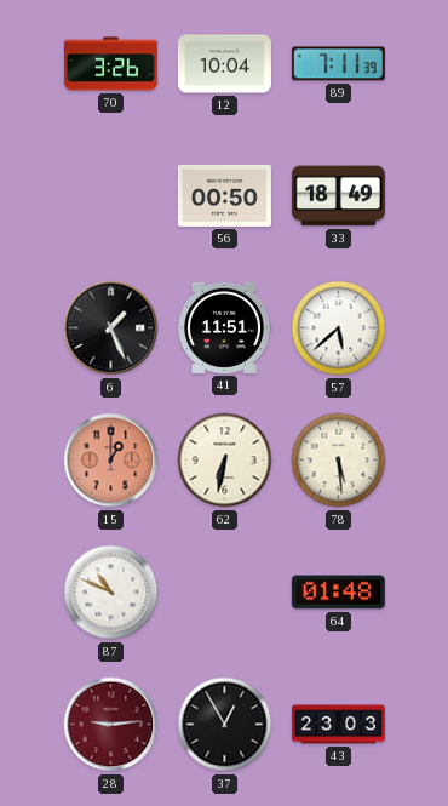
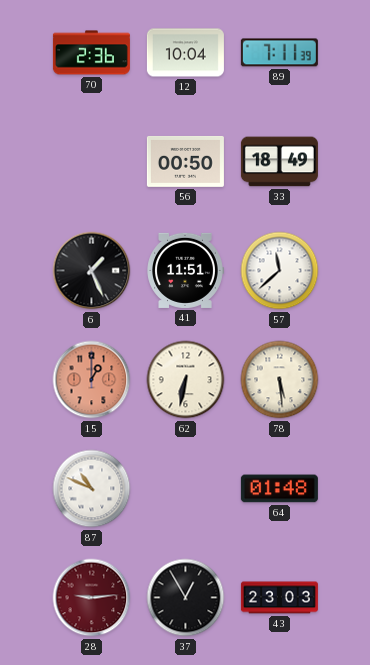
70: 3:26 -> 2:36 (91, 53)
57: 5:38 -> 11:38 (280, 271)
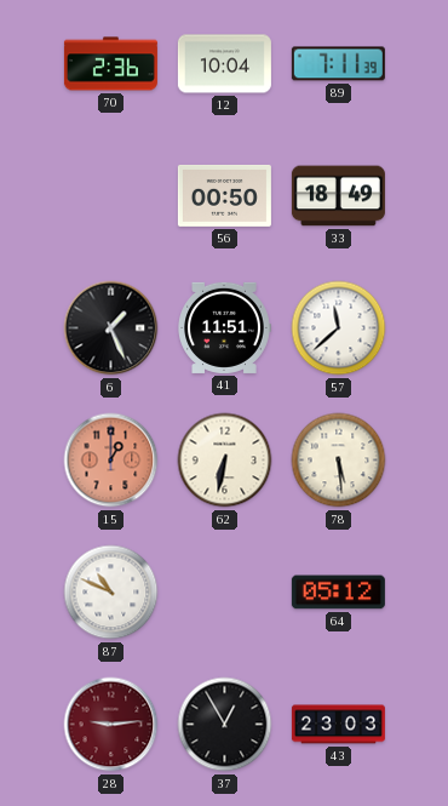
64: 01:48 -> 05:12 (338, 593)
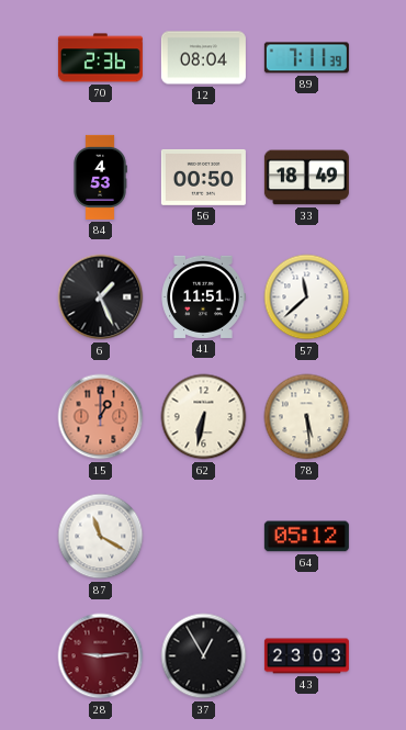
12: 10:04 -> 08:04 (203, 58)
84: none -> 4:53 (100, 177)
87: 10:49 -> 11:20 (101, 537)
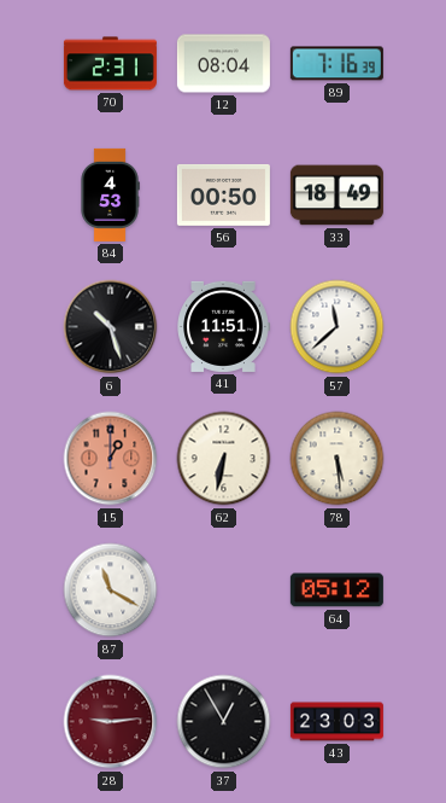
70: 2:36 -> 2:31 (110, 64)
89: 7:11 -> 7:16 (336, 64)
6: 1:26 -> 10:27 (111, 327)
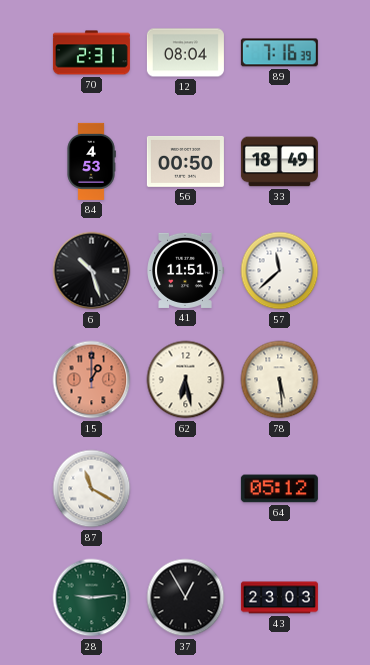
62: 6:32 -> 6:28 (186, 380)
28 dial: burgundy -> green (92, 598)
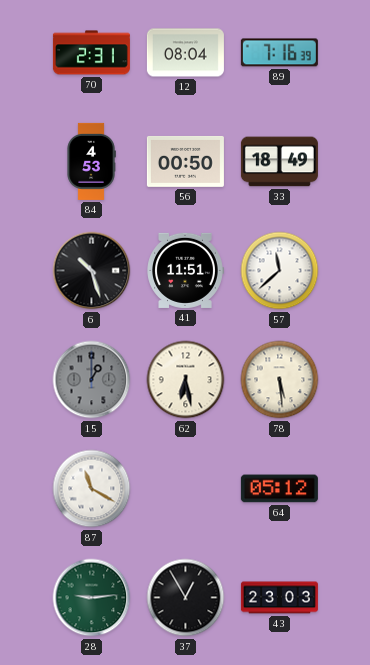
15 dial: salmon -> grey (92, 380)
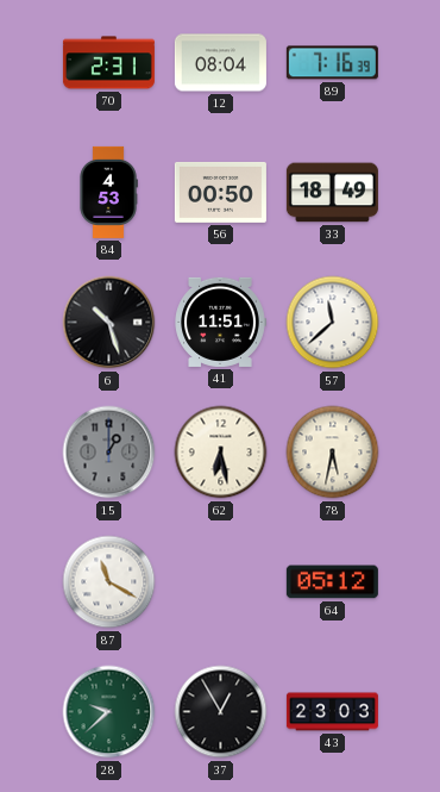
78: 5:29 -> 5:32 (333, 453)
28: 9:14 -> 9:38 (109, 712)
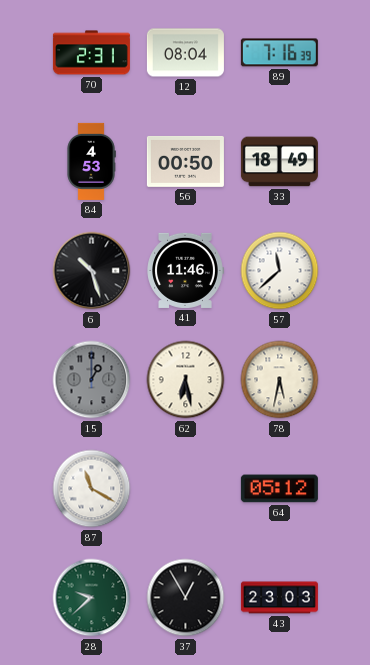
41: 11:51 -> 11:46 (185, 270)
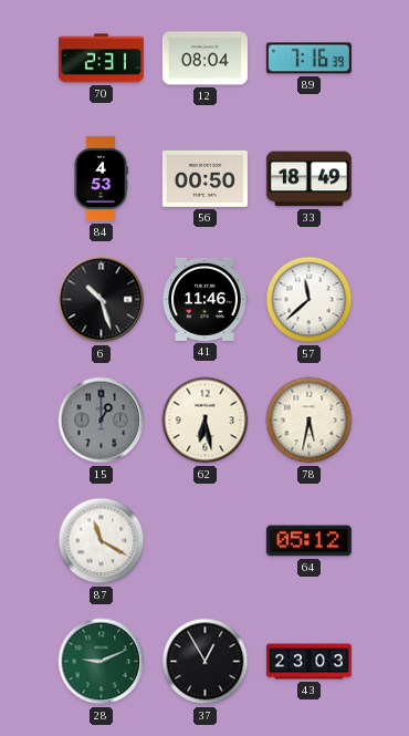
28: 9:38 -> 9:11 (102, 662)
